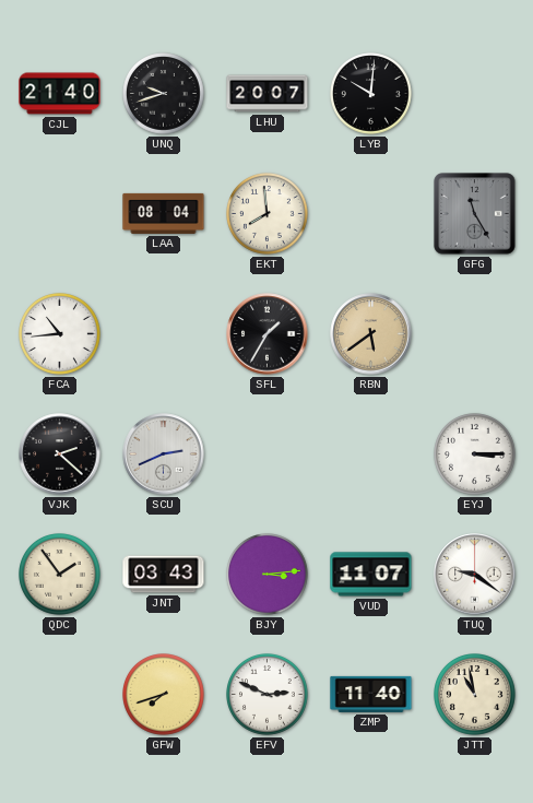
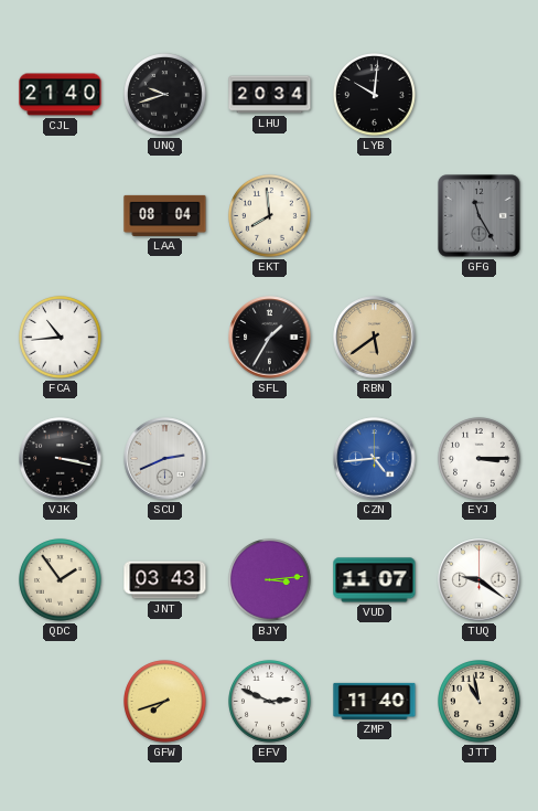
LHU: 20:07 -> 20:34 (270, 95)
VJK: 2:22 -> 3:17 (61, 459)
CZN: none -> 4:44 (375, 459)
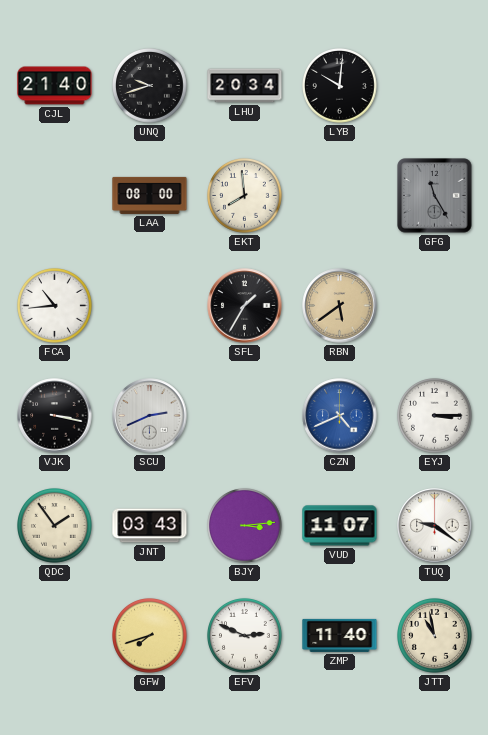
LAA: 08:04 -> 08:00 (150, 195)
CZN: 4:44 -> 4:41 (340, 416)
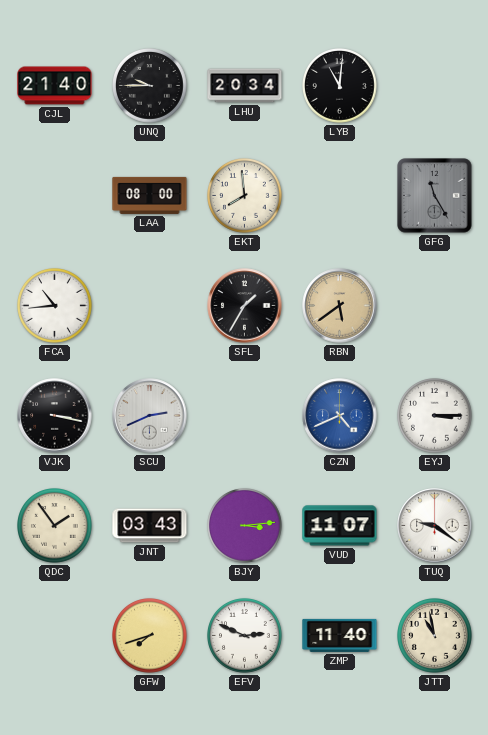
UNQ: 9:42 -> 9:45 (150, 86)
LYB: 10:01 -> 11:01 (340, 86)
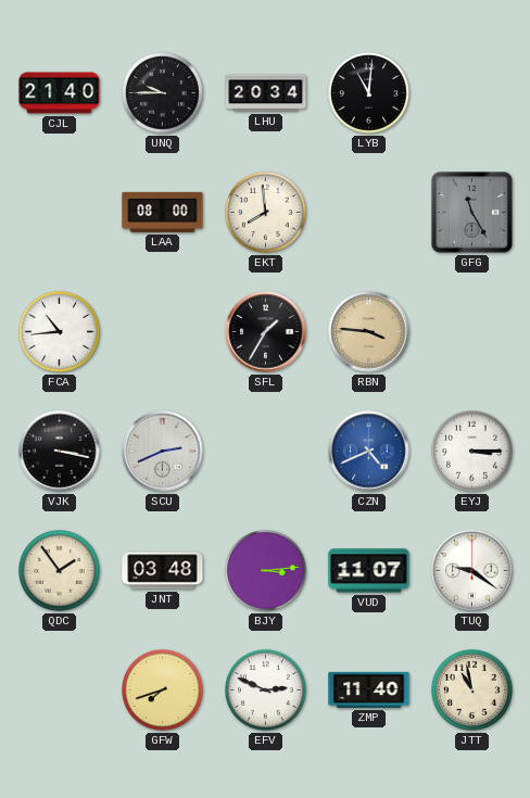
RBN: 5:39 -> 3:46 (369, 332)
JNT: 03:43 -> 03:48 (163, 571)
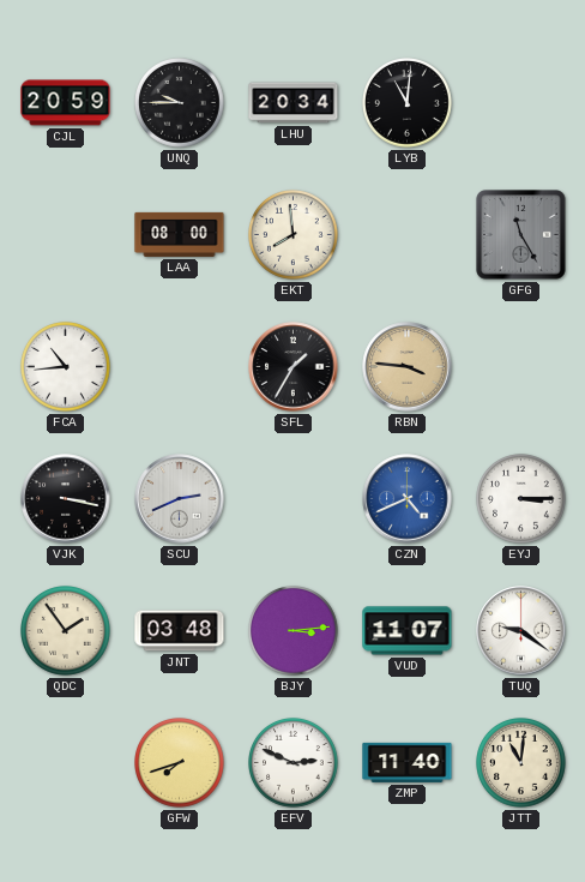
CJL: 21:40 -> 20:59 (66, 103)
JTT: 10:58 -> 11:01 (521, 763)
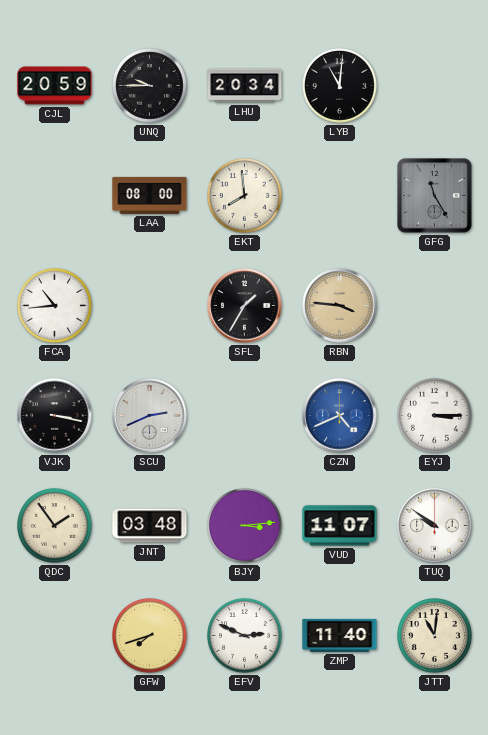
TUQ: 9:21 -> 9:51 (435, 526)
